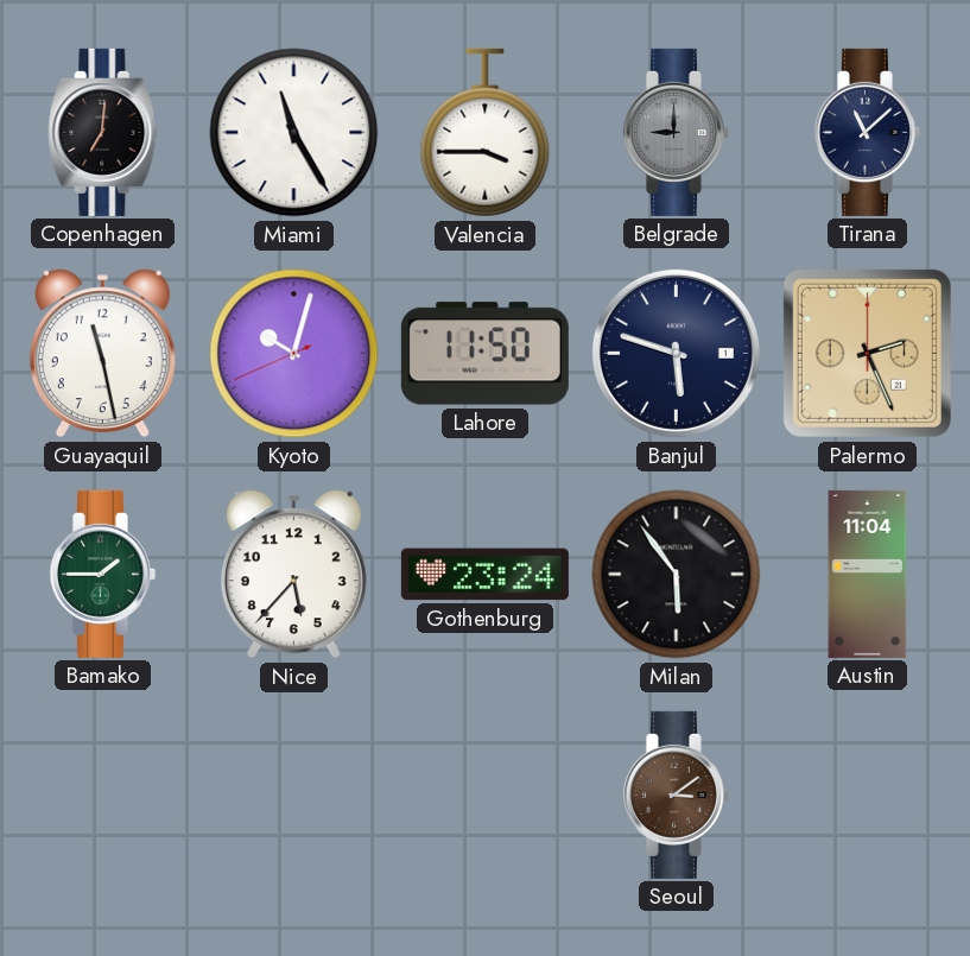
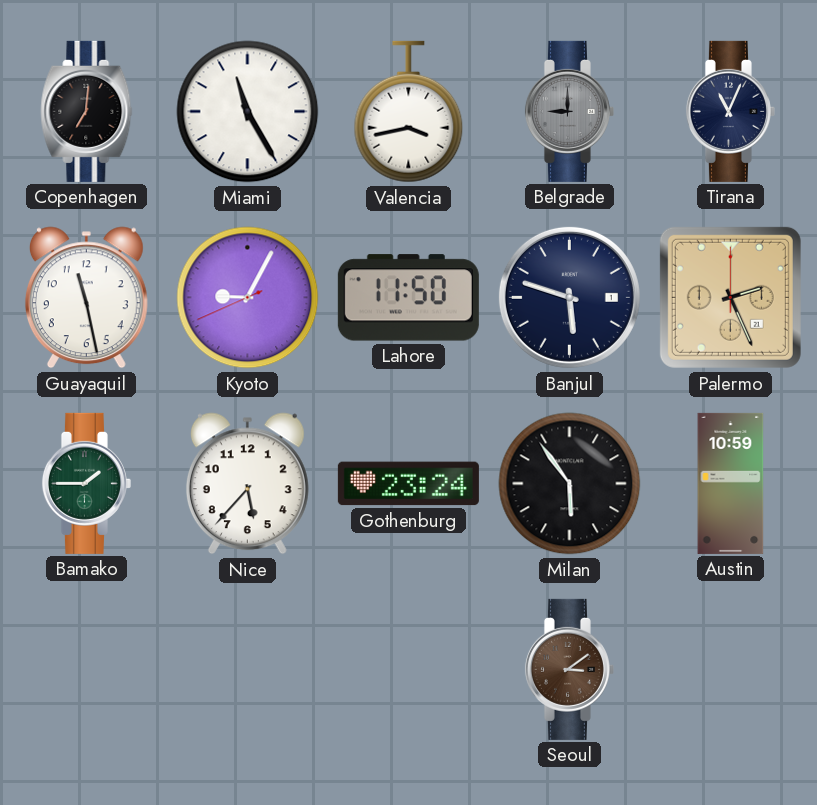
Valencia: 3:45 -> 3:43 (409, 112)
Tirana: 11:08 -> 11:04 (730, 111)
Kyoto: 10:02 -> 9:04 (248, 298)
Austin: 11:04 -> 10:59 (731, 483)
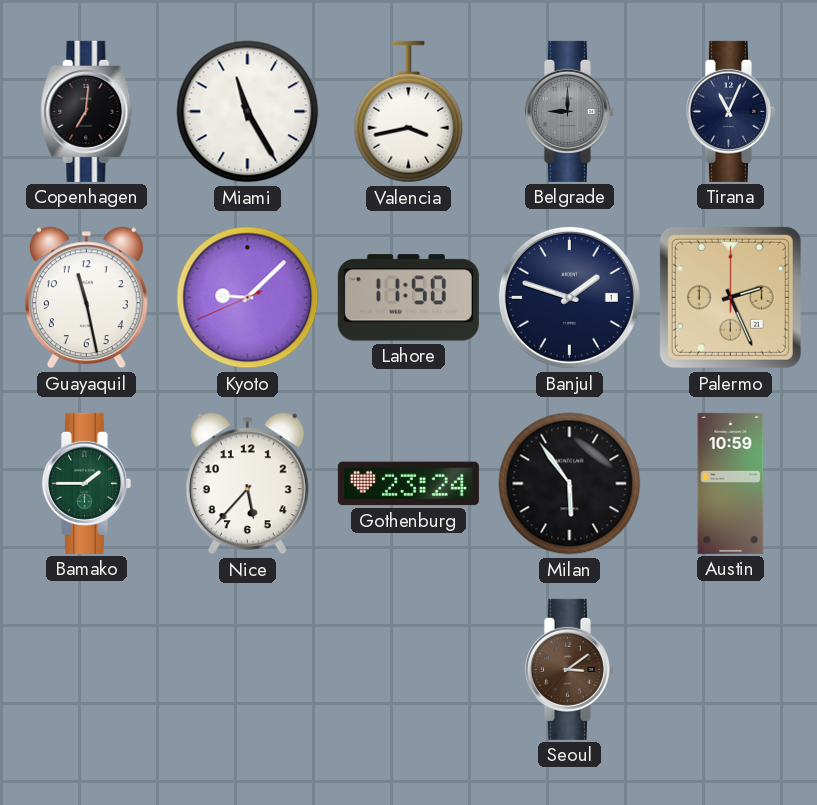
Kyoto: 9:04 -> 9:07 (248, 298)
Banjul: 5:48 -> 1:48 (569, 297)
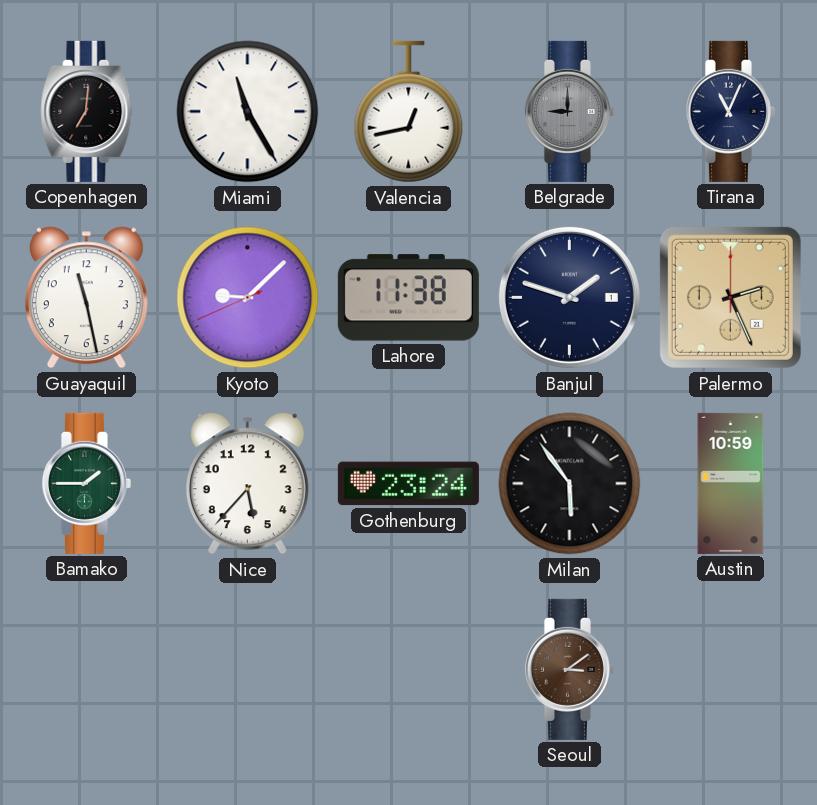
Valencia: 3:43 -> 12:43 (409, 112)
Lahore: 11:50 -> 11:38 (408, 298)
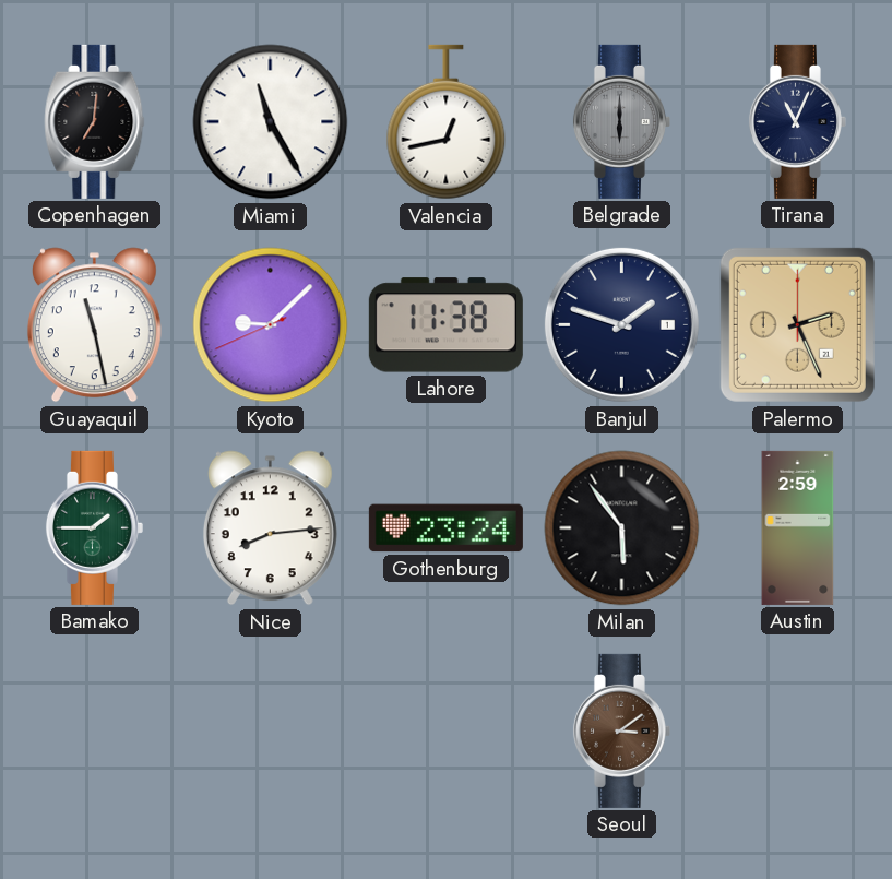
Belgrade: 9:00 -> 6:00 (621, 121)
Nice: 5:37 -> 8:14 (270, 528)
Austin: 10:59 -> 2:59 (798, 527)
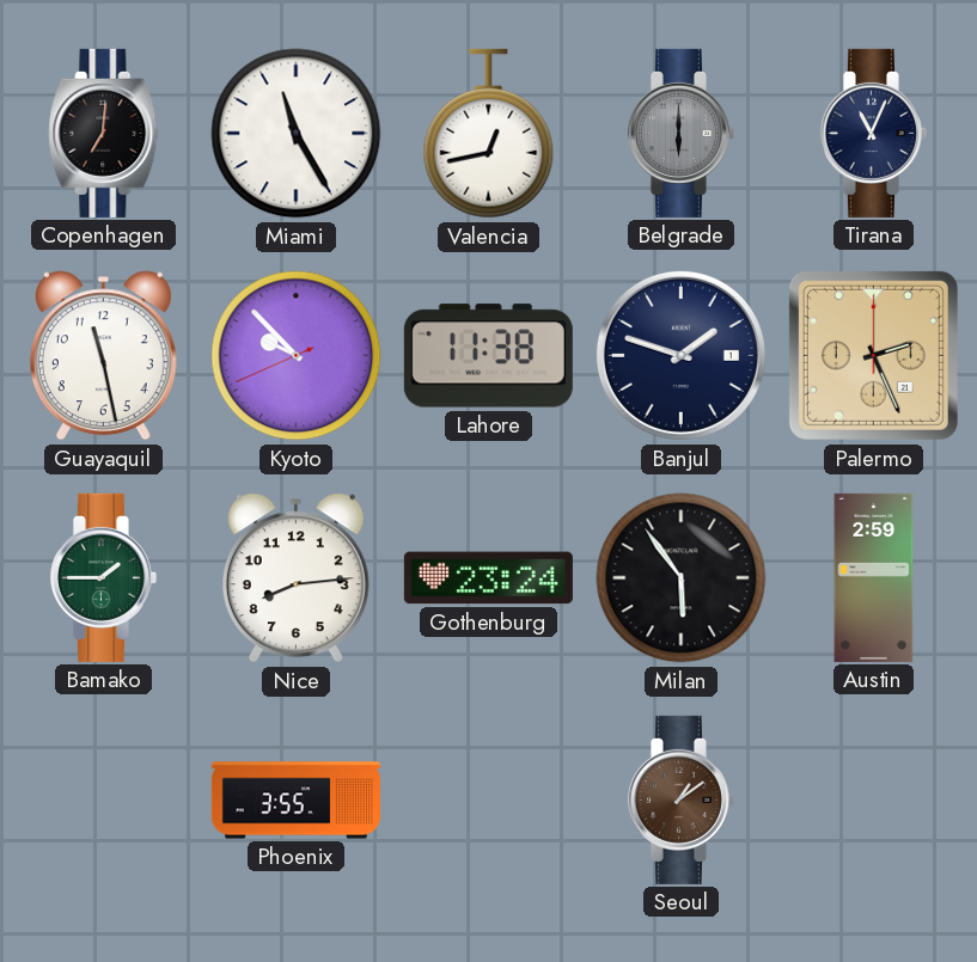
Kyoto: 9:07 -> 9:52 (297, 356)
Phoenix: none -> 3:55 (295, 801)
Seoul: 3:09 -> 1:09 (680, 799)
